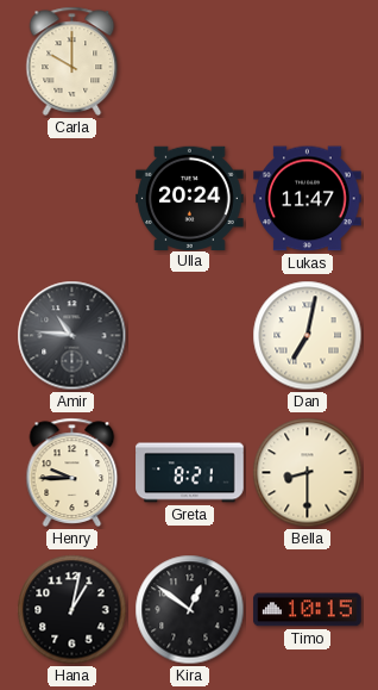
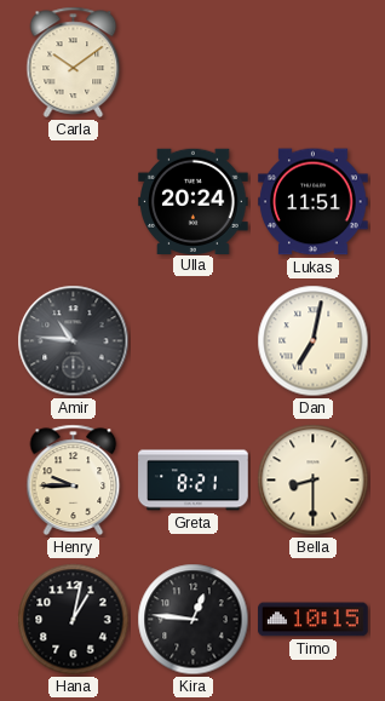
Carla: 10:00 -> 10:09 (74, 62)
Lukas: 11:47 -> 11:51 (314, 202)
Kira: 12:51 -> 12:46 (194, 620)
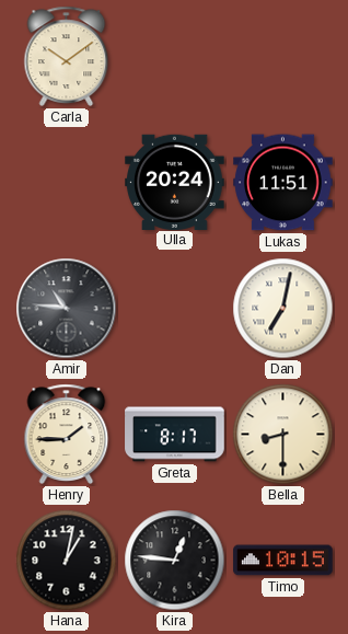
Henry: 9:45 -> 1:45 (67, 434)
Greta: 8:21 -> 8:17 (175, 435)
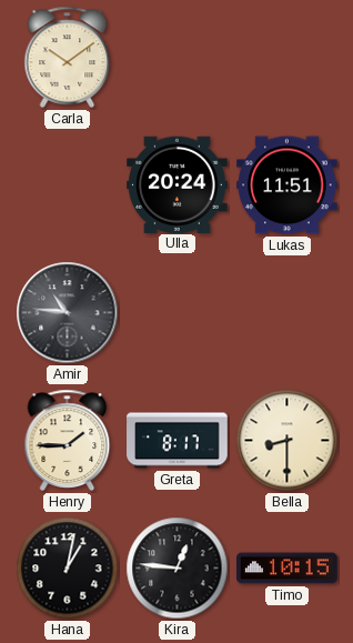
Dan: 7:02 -> none (283, 309)
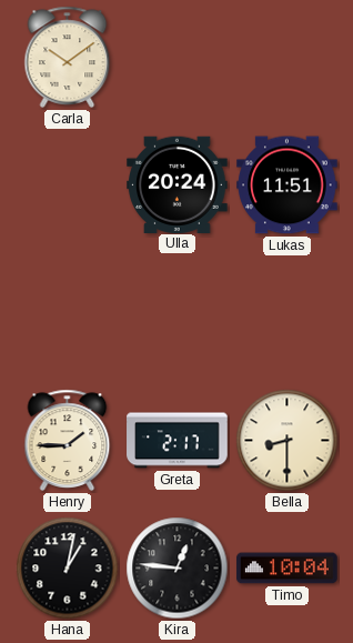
Amir: 10:46 -> none (68, 313)
Greta: 8:17 -> 2:17 (178, 441)
Timo: 10:15 -> 10:04 (288, 569)
